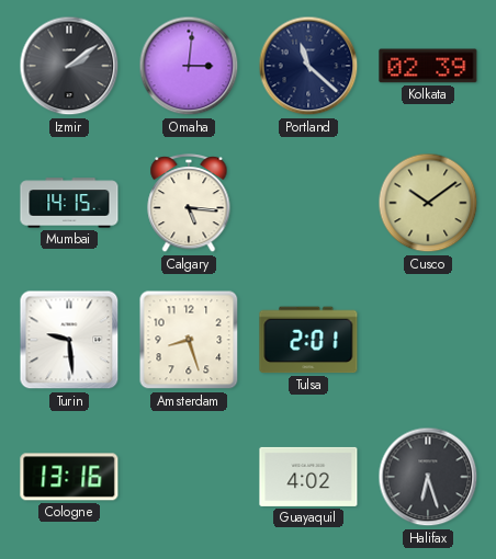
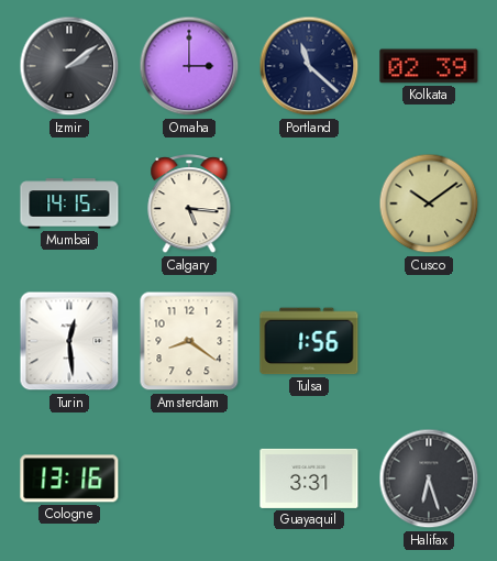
Omaha: 3:01 -> 3:00 (189, 66)
Turin: 9:29 -> 12:29 (69, 341)
Amsterdam: 8:27 -> 8:21 (189, 341)
Tulsa: 2:01 -> 1:56 (309, 341)
Guayaquil: 4:02 -> 3:31 (309, 479)
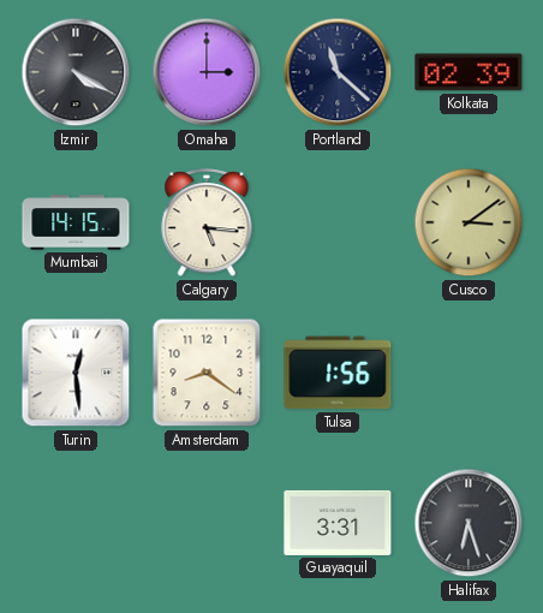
Izmir: 2:09 -> 4:20 (76, 72)
Cusco: 10:09 -> 3:09 (469, 222)
Cologne: 13:16 -> none (69, 479)
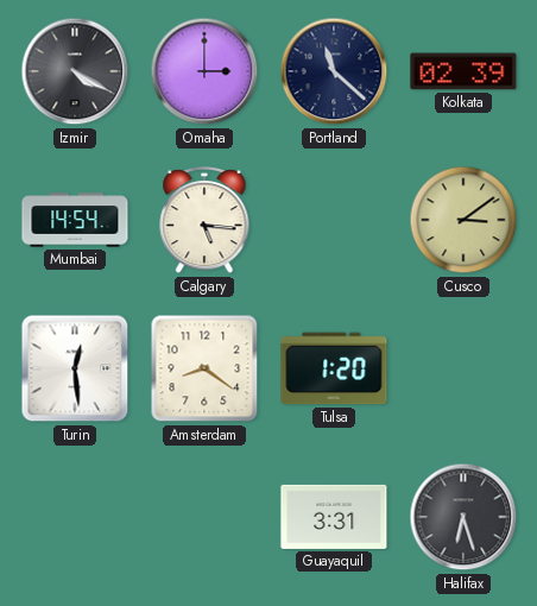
Mumbai: 14:15 -> 14:54 (75, 220)
Tulsa: 1:56 -> 1:20 (334, 368)
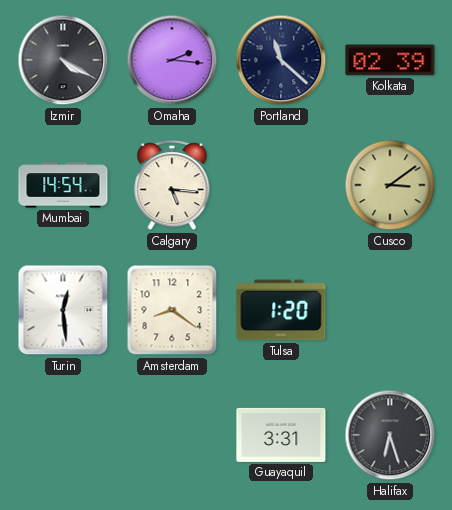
Omaha: 3:00 -> 2:16 (172, 60)
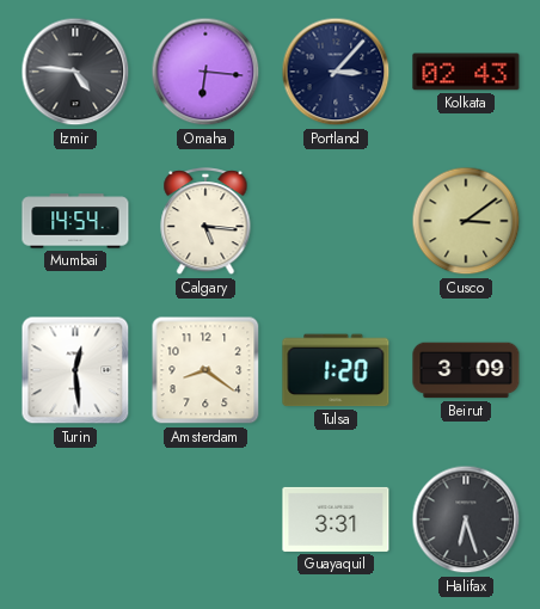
Izmir: 4:20 -> 4:46 (75, 72)
Omaha: 2:16 -> 6:16 (205, 72)
Portland: 11:22 -> 3:07 (336, 72)
Kolkata: 02:39 -> 02:43 (466, 72)
Beirut: none -> 3:09 (466, 370)
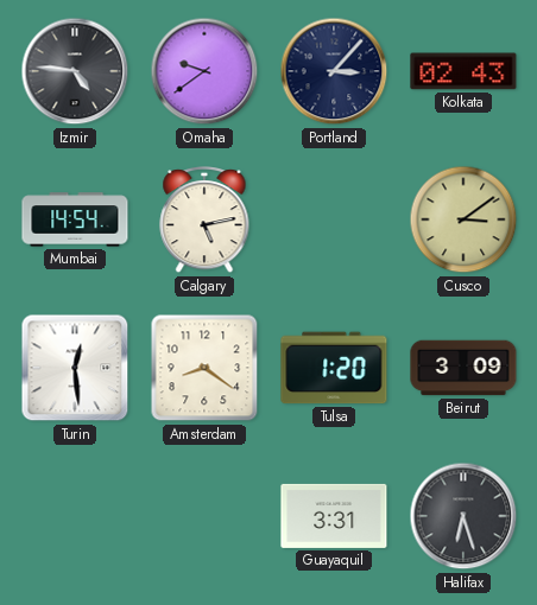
Omaha: 6:16 -> 9:39 (204, 71)
Calgary: 5:16 -> 5:13 (204, 221)
